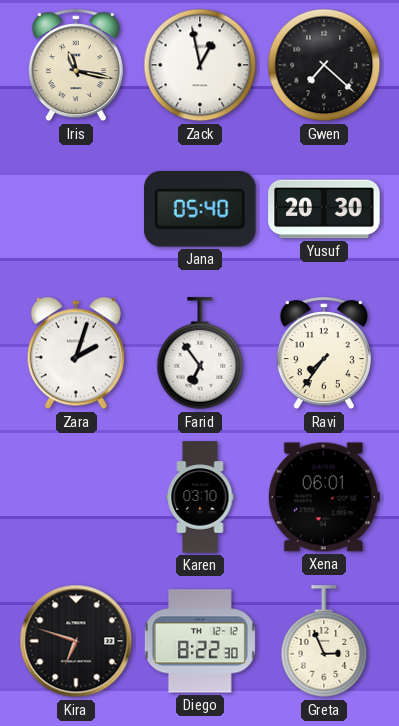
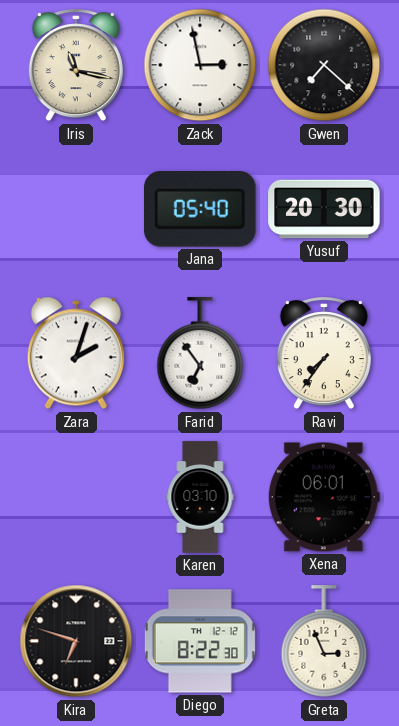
Zack: 12:58 -> 2:58 (200, 65)
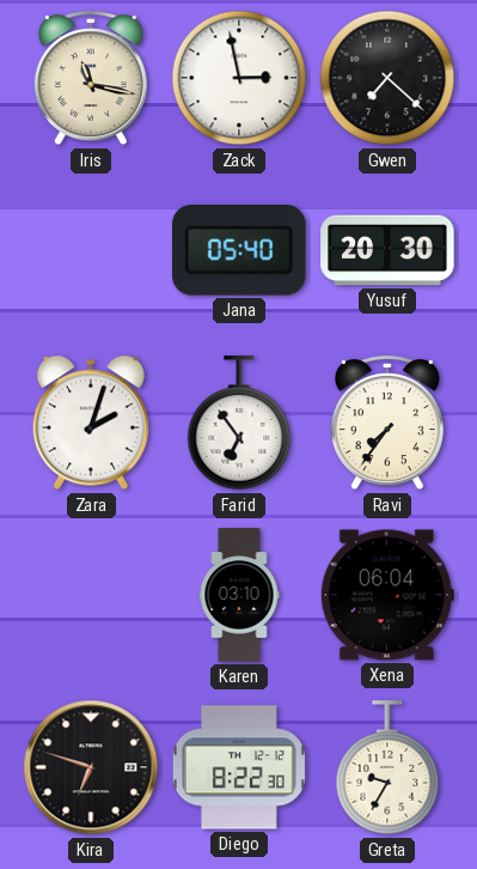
Xena: 06:01 -> 06:04 (387, 595)
Greta: 2:56 -> 9:35 (387, 768)
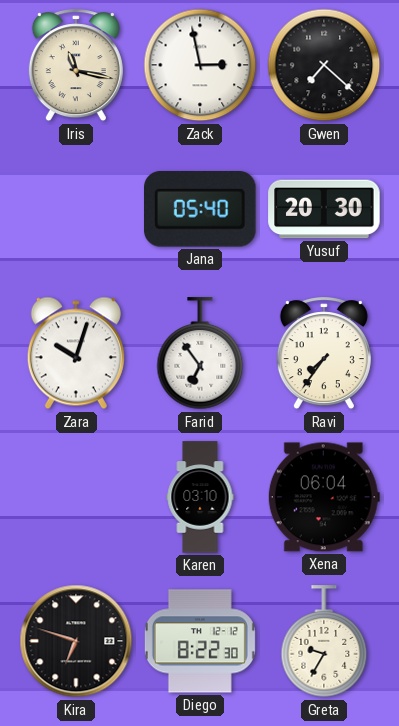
Zara: 2:03 -> 10:03 (76, 353)
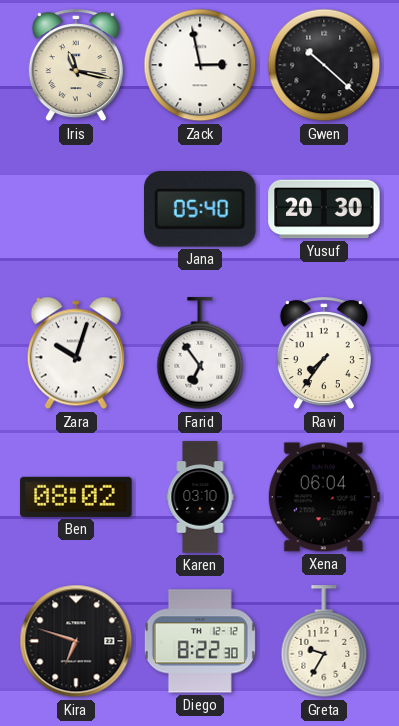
Gwen: 7:22 -> 10:22 (324, 65)
Ben: none -> 08:02 (76, 497)
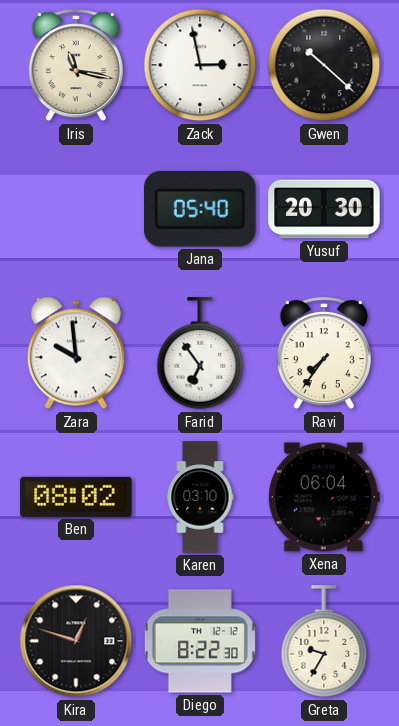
Zara: 10:03 -> 9:59 (76, 353)
Kira: 6:48 -> 12:48 (76, 641)
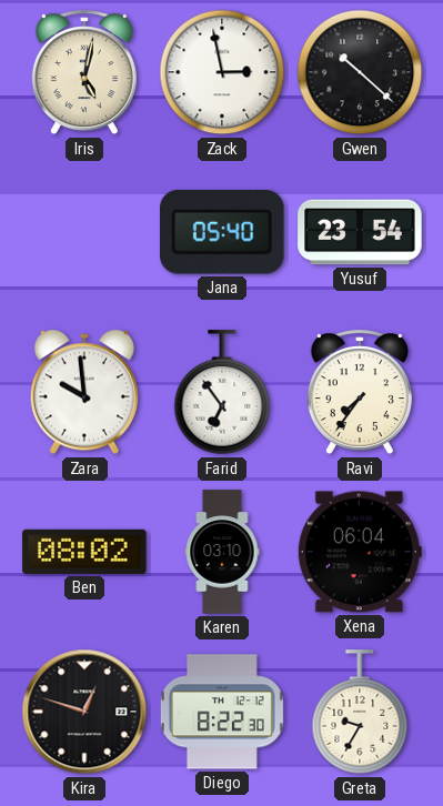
Iris: 11:17 -> 5:02 (84, 73)
Yusuf: 20:30 -> 23:54 (360, 232)
